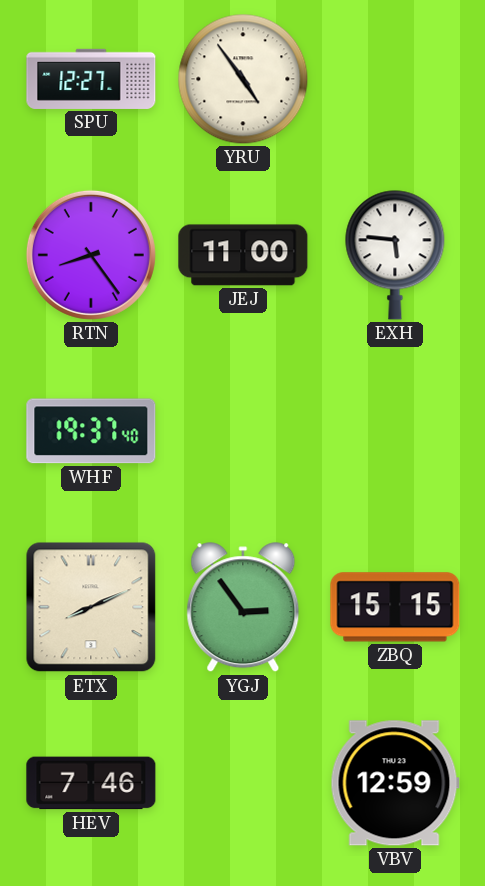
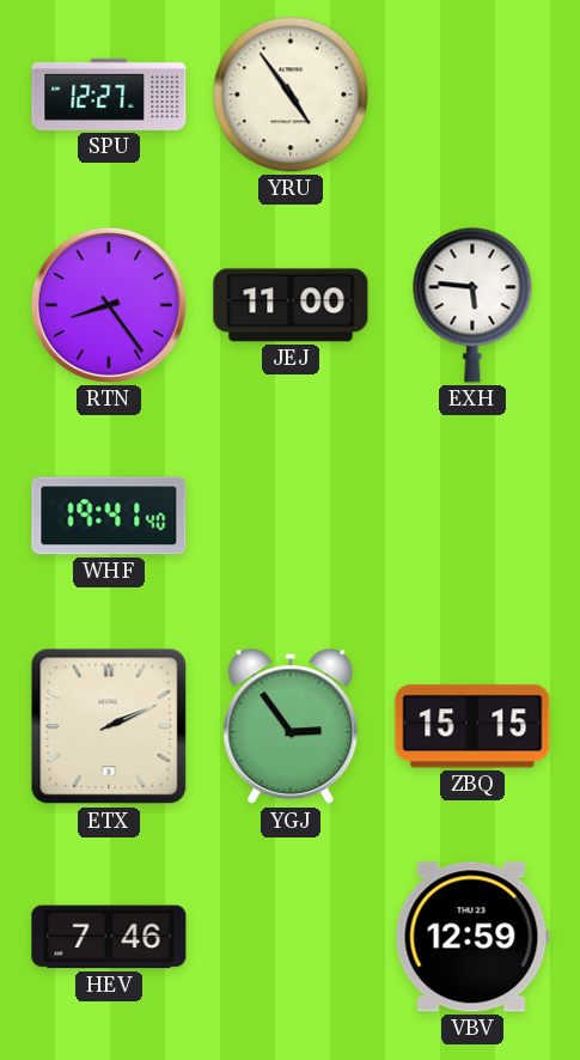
WHF: 19:37 -> 19:41 (109, 516)
ETX: 8:11 -> 2:11 (109, 726)
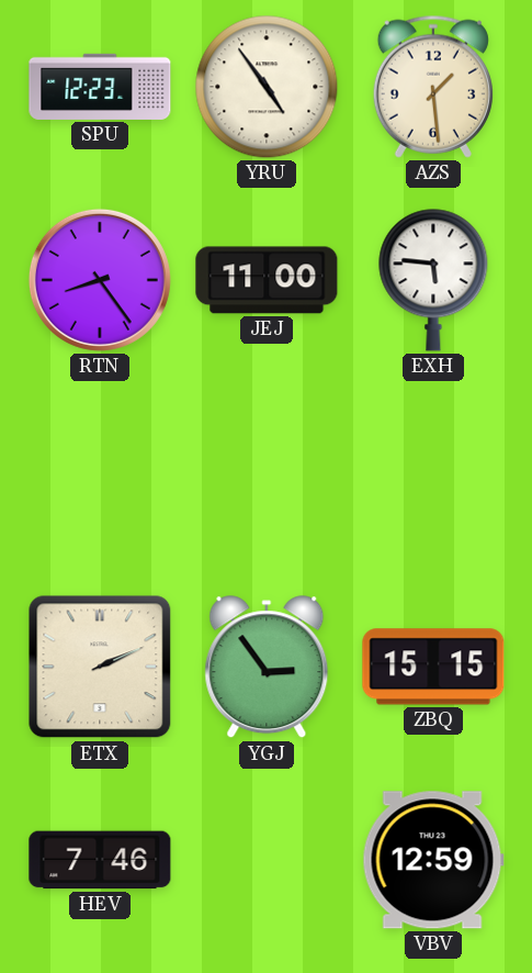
SPU: 12:27 -> 12:23 (100, 87)
AZS: none -> 1:29 (433, 87)
WHF: 19:41 -> none (109, 516)
